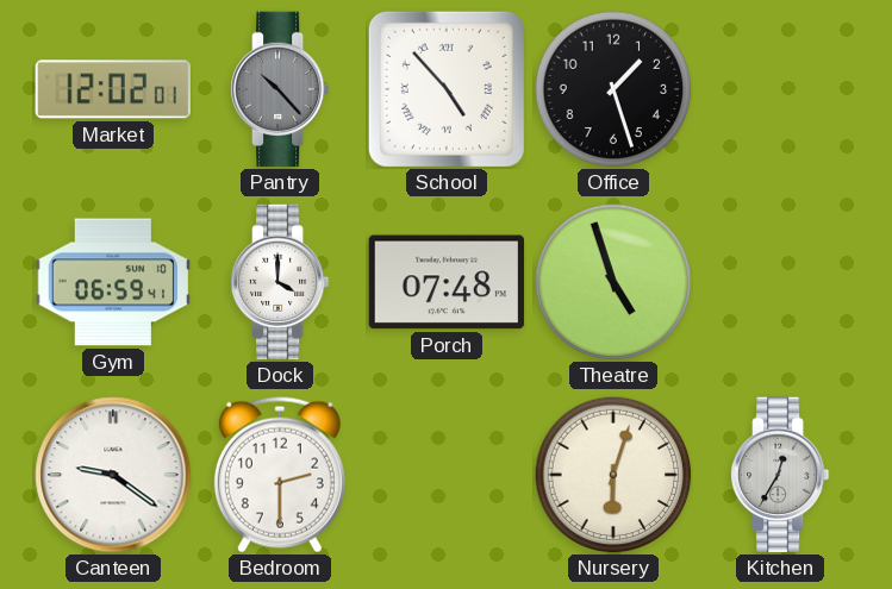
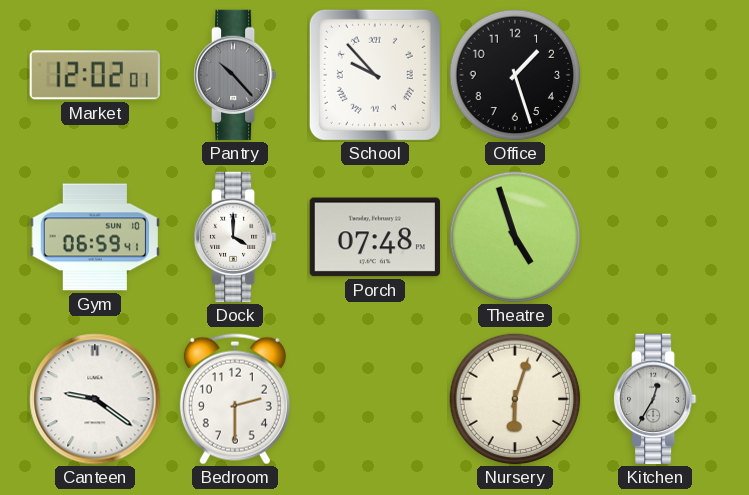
School: 4:53 -> 9:53 (375, 75)
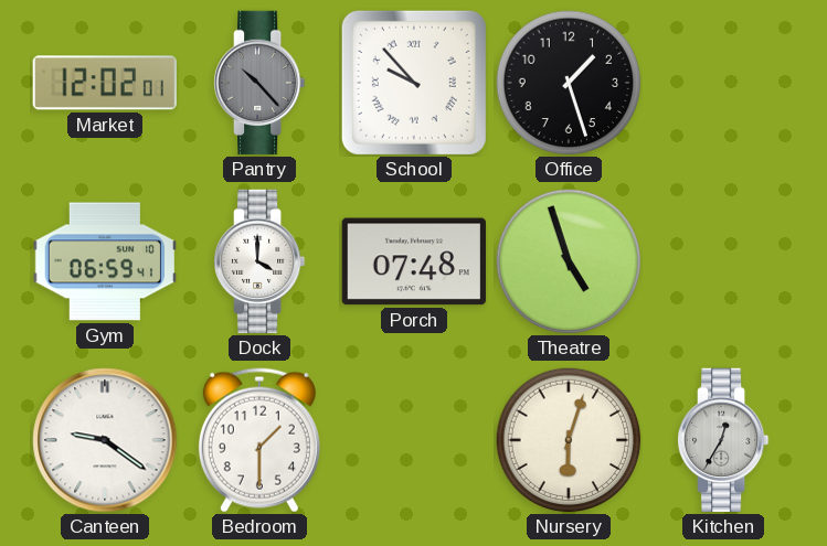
Bedroom: 2:30 -> 1:30 (259, 440)
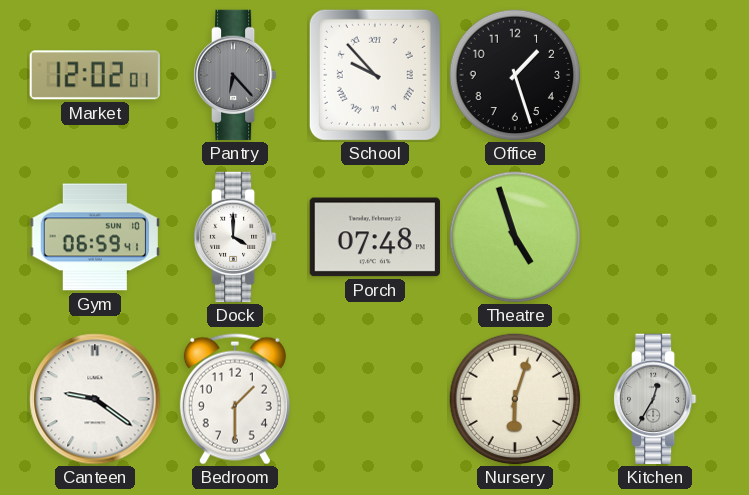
Pantry: 10:23 -> 6:23 (236, 75)
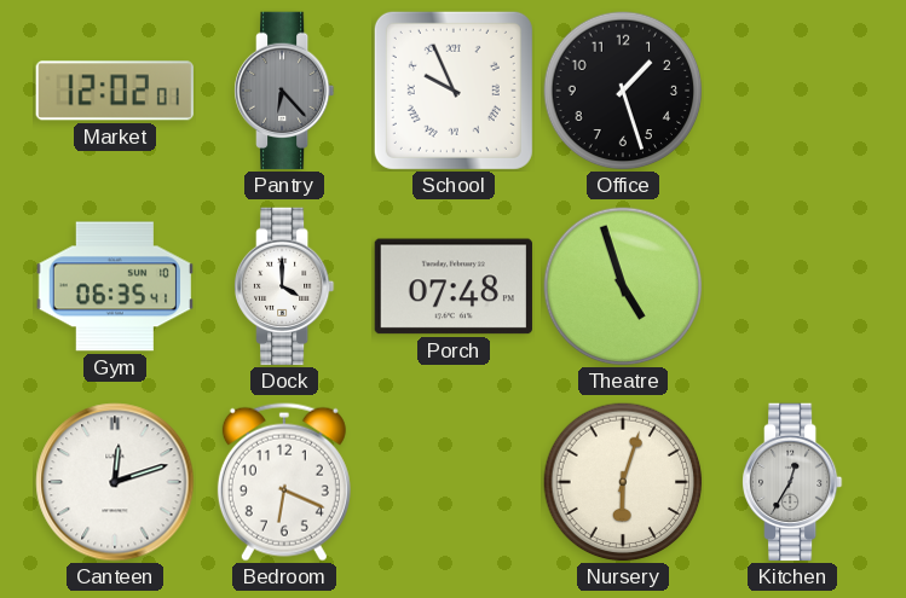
School: 9:53 -> 9:56 (454, 91)
Gym: 06:59 -> 06:35 (114, 286)
Canteen: 9:21 -> 12:12 (115, 482)
Bedroom: 1:30 -> 6:19 (284, 482)
